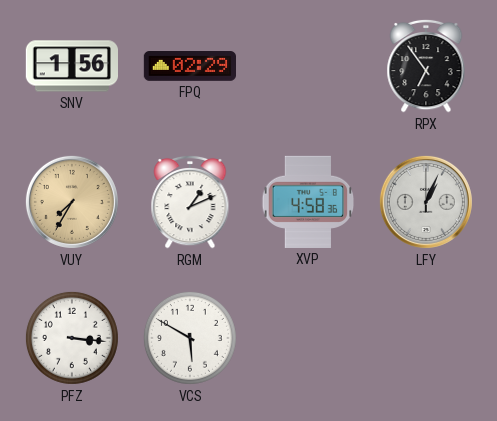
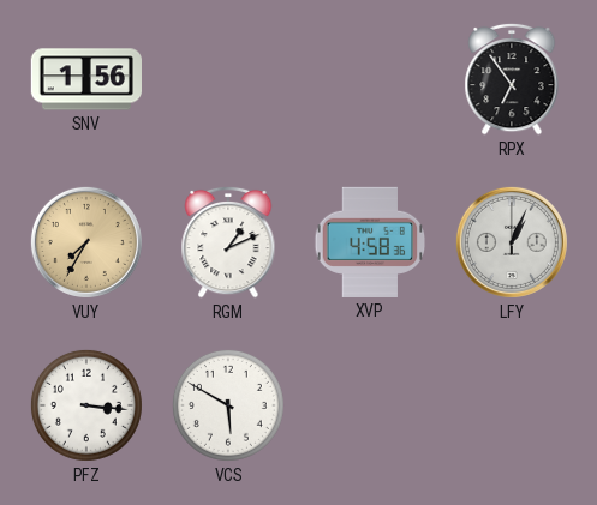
FPQ: 02:29 -> none (189, 67)
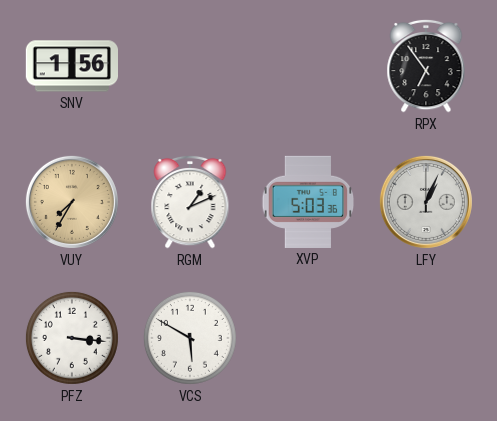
XVP: 4:58 -> 5:03 (308, 202)
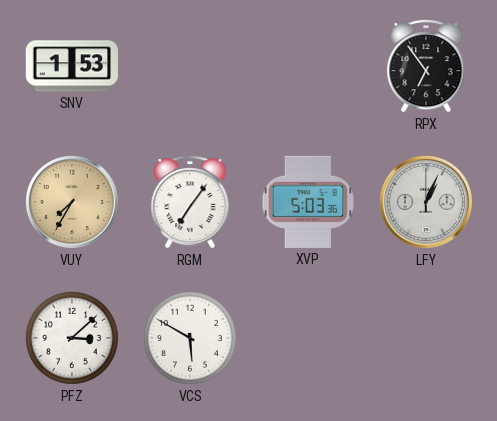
SNV: 1:56 -> 1:53 (71, 66)
RGM: 1:11 -> 7:06 (190, 202)
PFZ: 3:16 -> 3:08 (72, 338)
